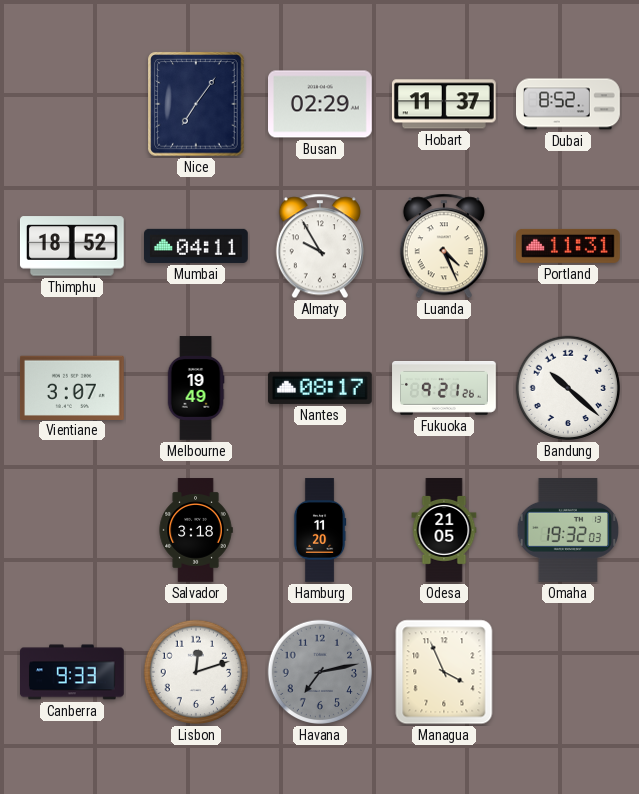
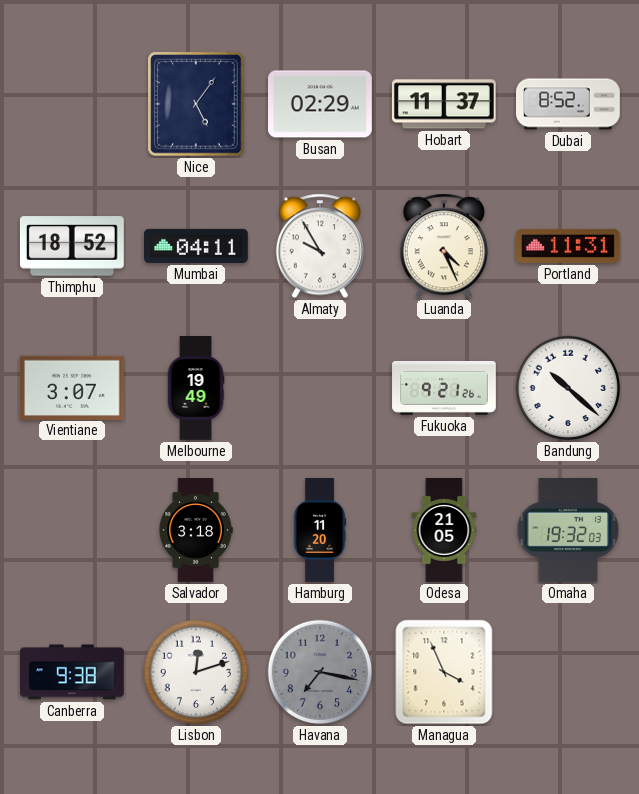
Nice: 7:06 -> 5:06 (196, 104)
Nantes: 08:17 -> none (320, 388)
Canberra: 9:33 -> 9:38 (73, 672)
Havana: 7:13 -> 7:17 (320, 672)
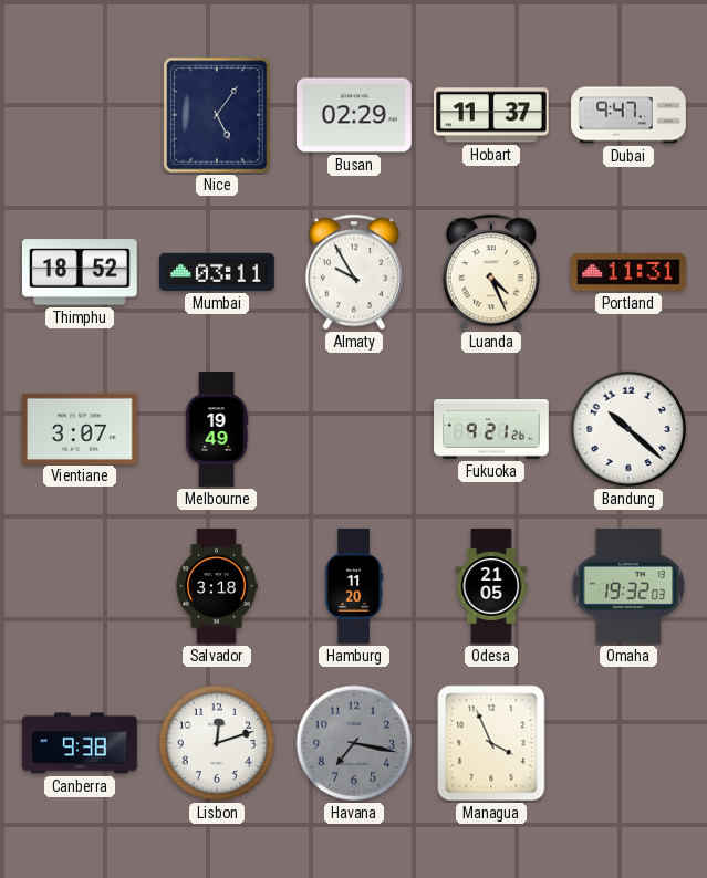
Dubai: 8:52 -> 9:47 (630, 115)
Mumbai: 04:11 -> 03:11 (218, 272)
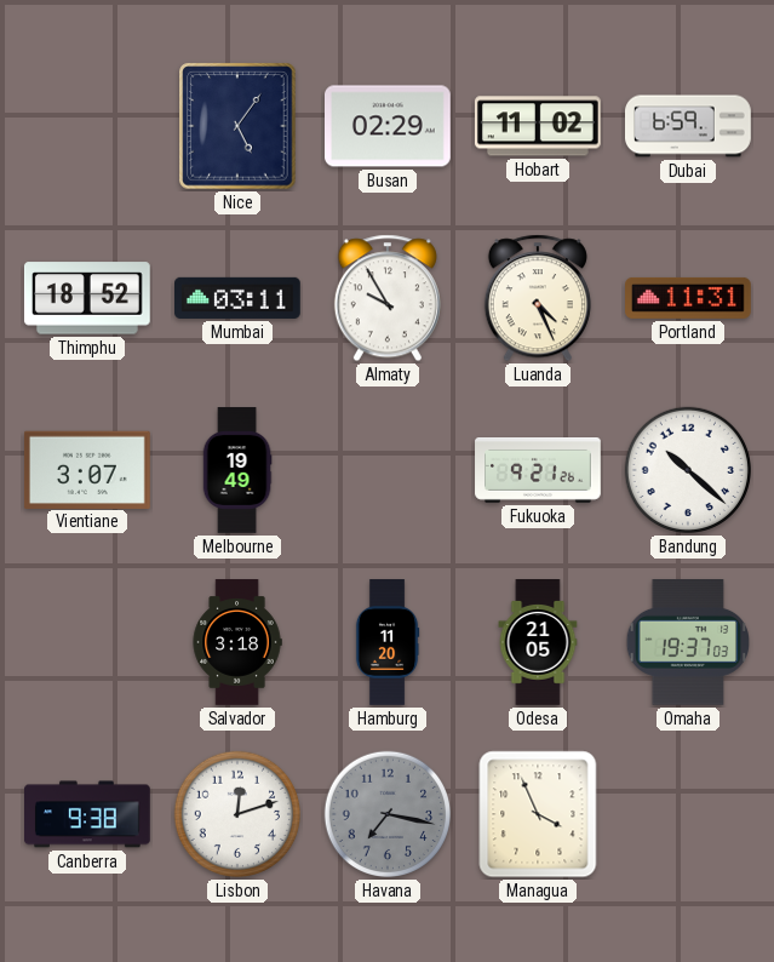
Hobart: 11:37 -> 11:02 (538, 126)
Dubai: 9:47 -> 6:59 (689, 126)
Omaha: 19:32 -> 19:37 (687, 643)
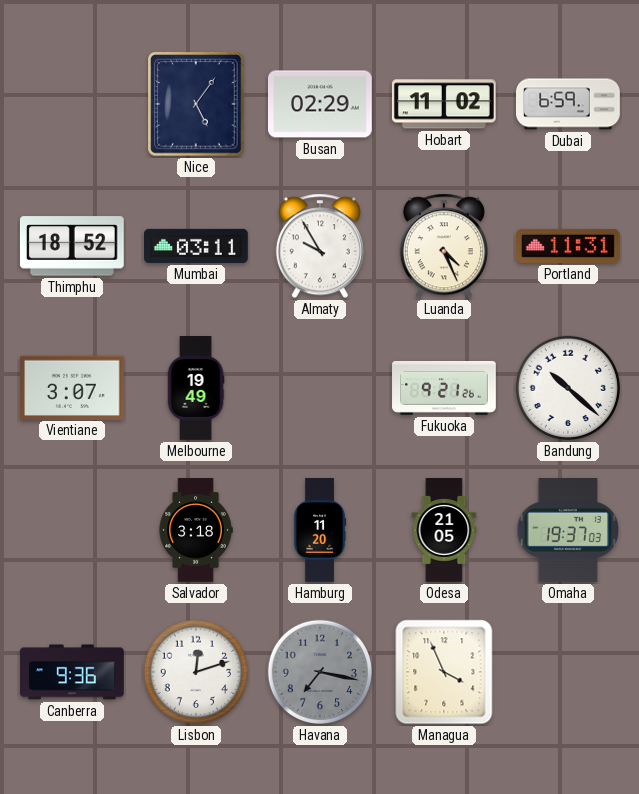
Canberra: 9:38 -> 9:36 (73, 672)
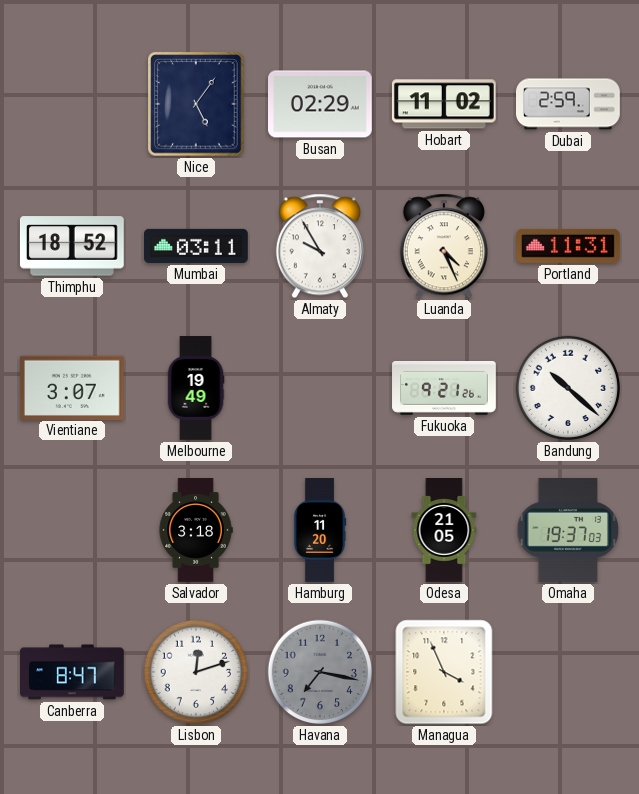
Dubai: 6:59 -> 2:59 (569, 104)
Canberra: 9:36 -> 8:47 (73, 672)
